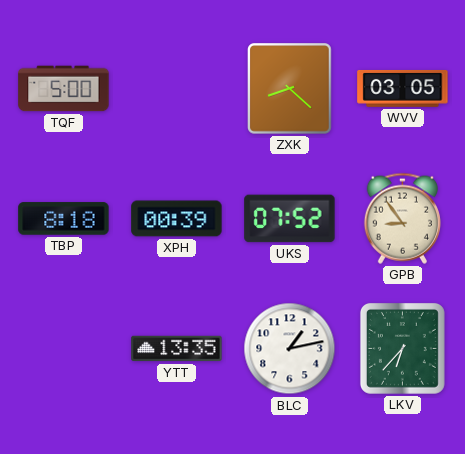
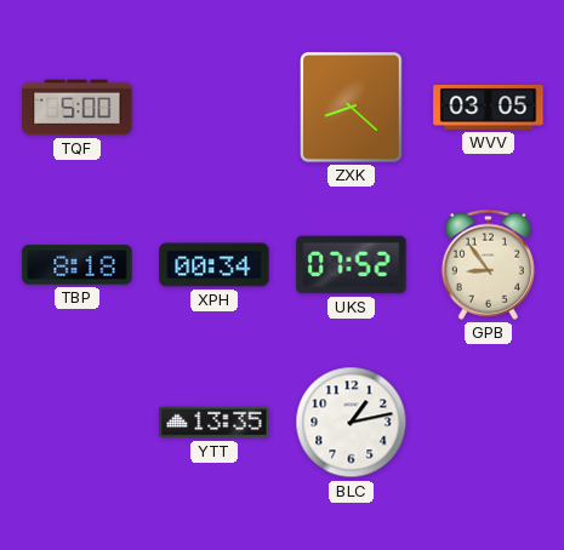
XPH: 00:39 -> 00:34 (215, 265)
LKV: 6:37 -> none (402, 348)
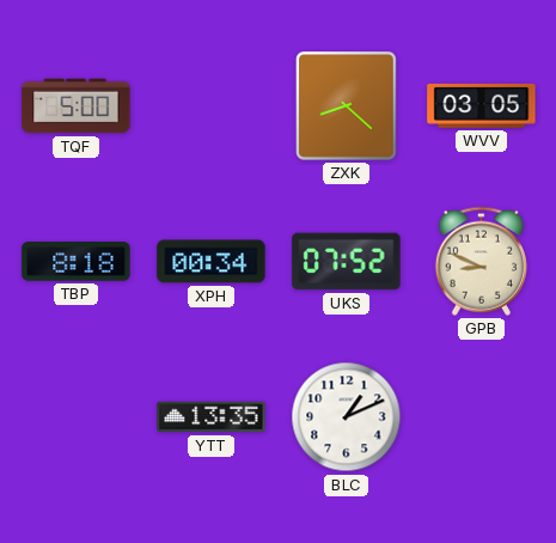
GPB: 8:54 -> 8:49 (481, 261)
BLC: 1:13 -> 1:11 (347, 417)
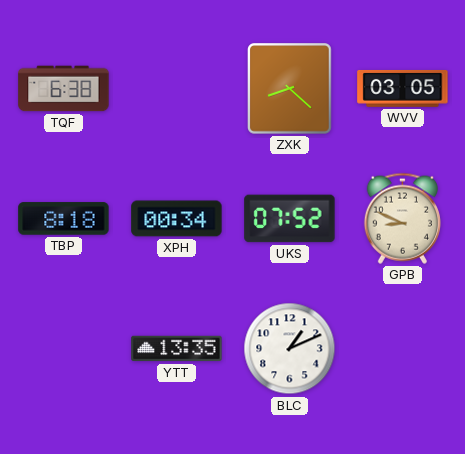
TQF: 5:00 -> 6:38 (64, 89)
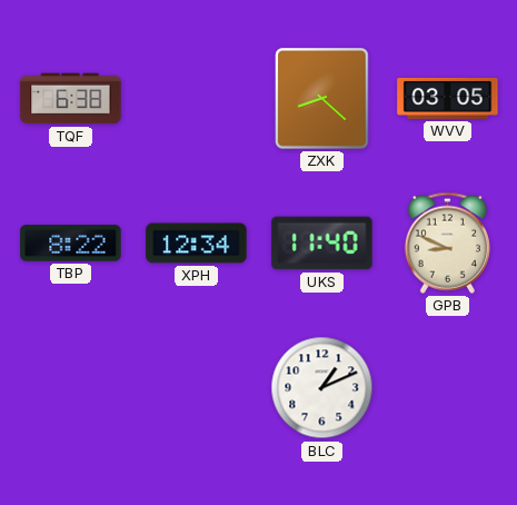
TBP: 8:18 -> 8:22 (71, 244)
XPH: 00:34 -> 12:34 (197, 244)
UKS: 07:52 -> 11:40 (322, 244)
YTT: 13:35 -> none (177, 349)
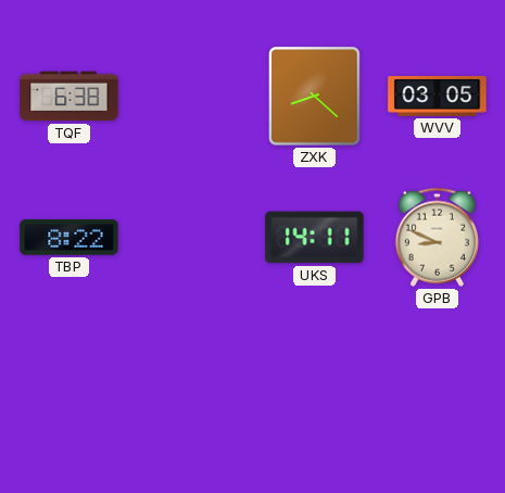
XPH: 12:34 -> none (197, 244)
UKS: 11:40 -> 14:11 (315, 238)
BLC: 1:11 -> none (322, 388)
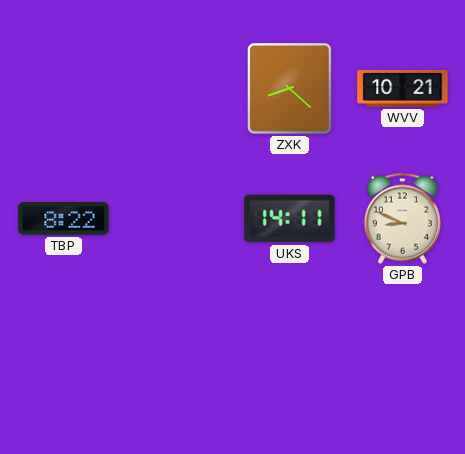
TQF: 6:38 -> none (70, 97)
WVV: 03:05 -> 10:21 (403, 88)
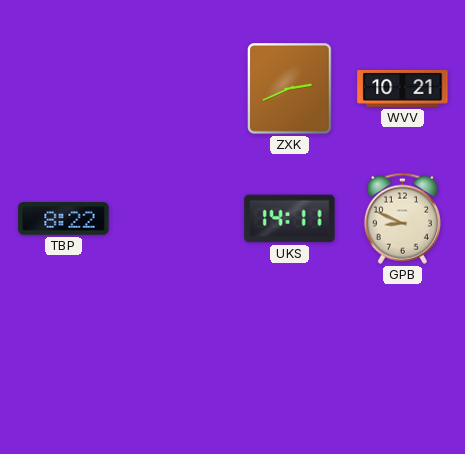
ZXK: 8:22 -> 2:41 (290, 89)
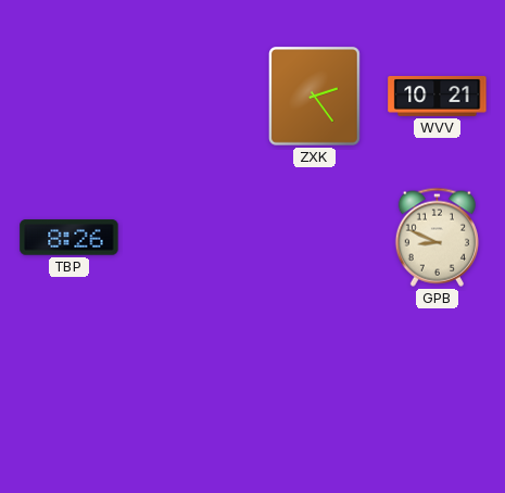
ZXK: 2:41 -> 2:24 (315, 97)
TBP: 8:22 -> 8:26 (70, 238)
UKS: 14:11 -> none (290, 219)
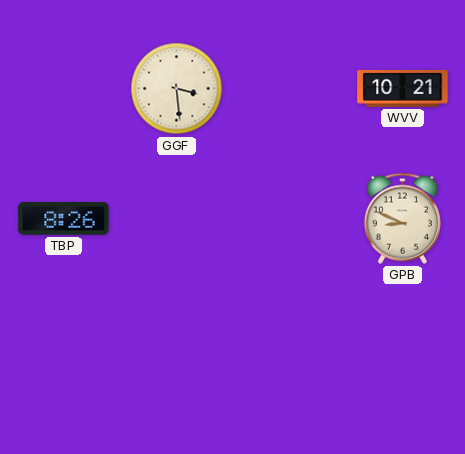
GGF: none -> 3:29 (177, 89)
ZXK: 2:24 -> none (315, 97)
